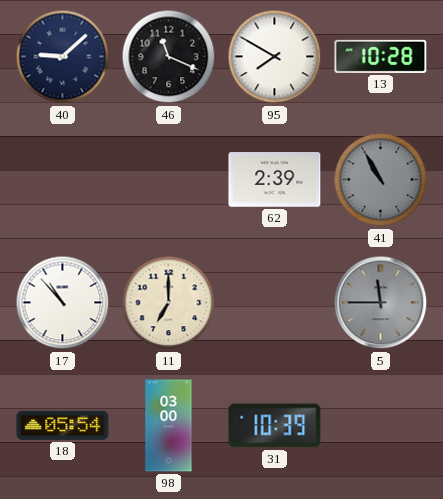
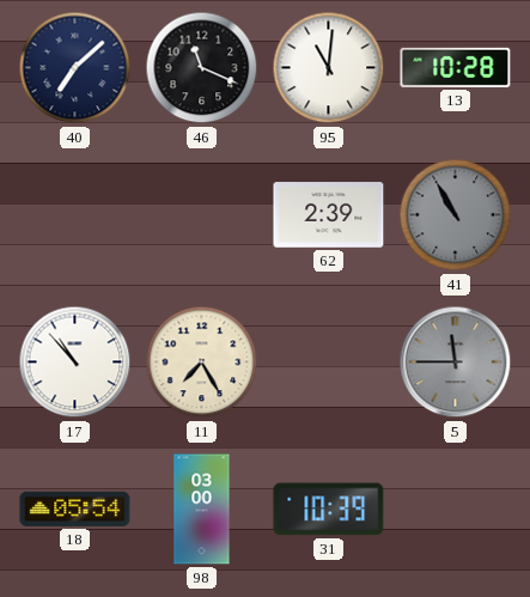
40: 9:08 -> 7:08 (75, 68)
95: 7:50 -> 11:01 (329, 68)
11: 7:00 -> 7:25 (202, 363)
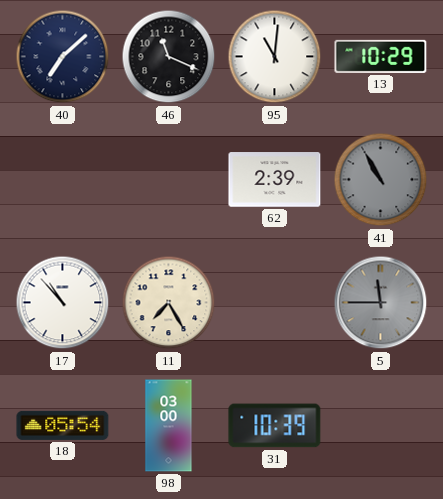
13: 10:28 -> 10:29 (381, 56)
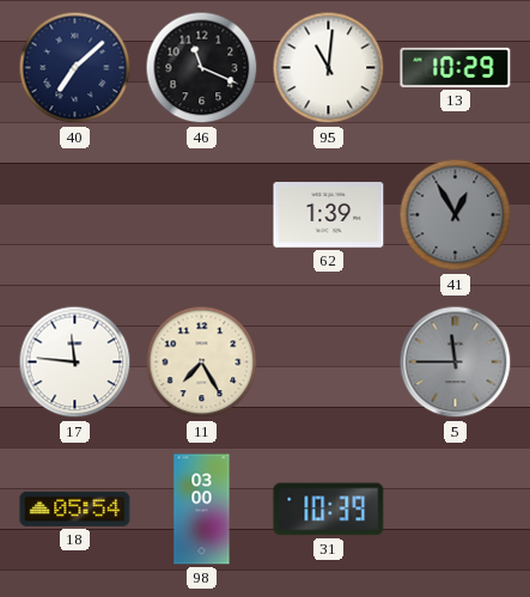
62: 2:39 -> 1:39 (329, 215)
41: 10:55 -> 12:55 (456, 215)
17: 10:53 -> 11:46 (75, 363)
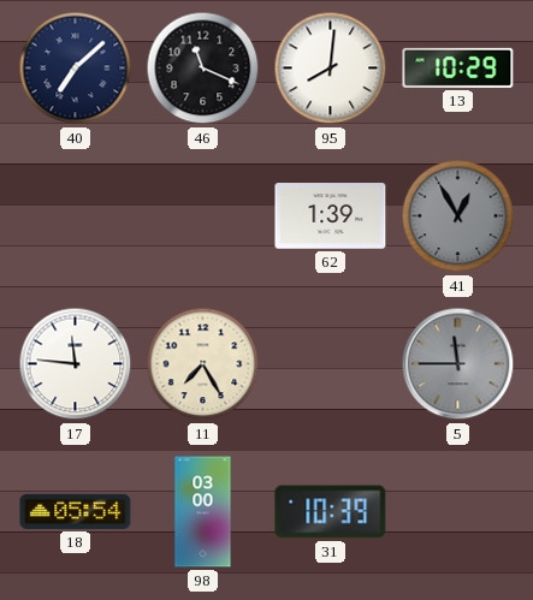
95: 11:01 -> 8:01 (331, 69)
